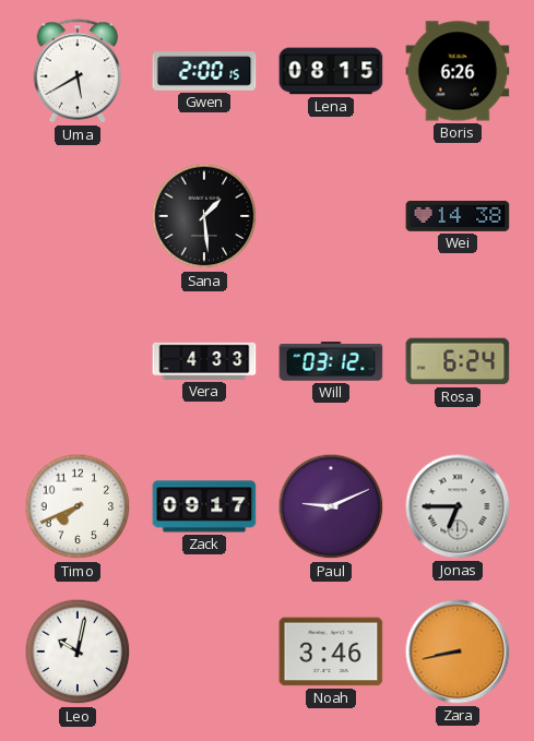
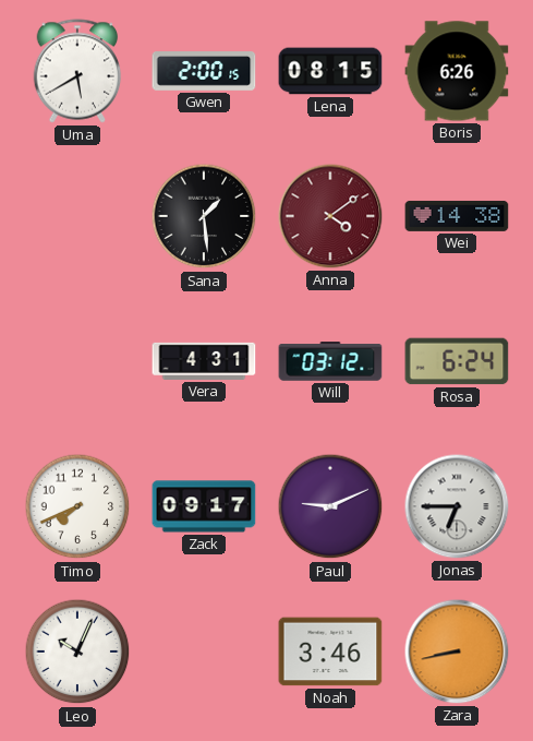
Anna: none -> 4:09 (330, 216)
Vera: 4:33 -> 4:31 (204, 361)
Leo: 10:02 -> 10:04 (77, 652)
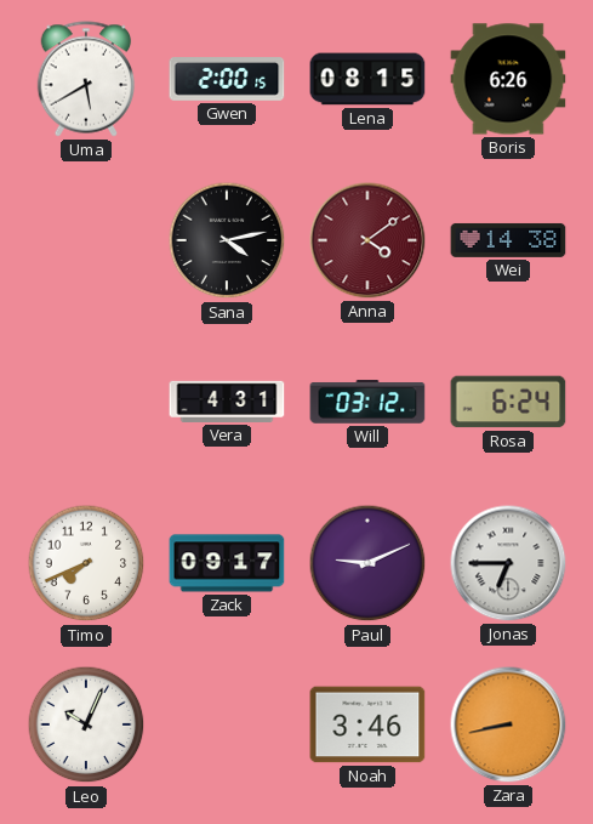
Sana: 1:29 -> 4:13 (227, 240)
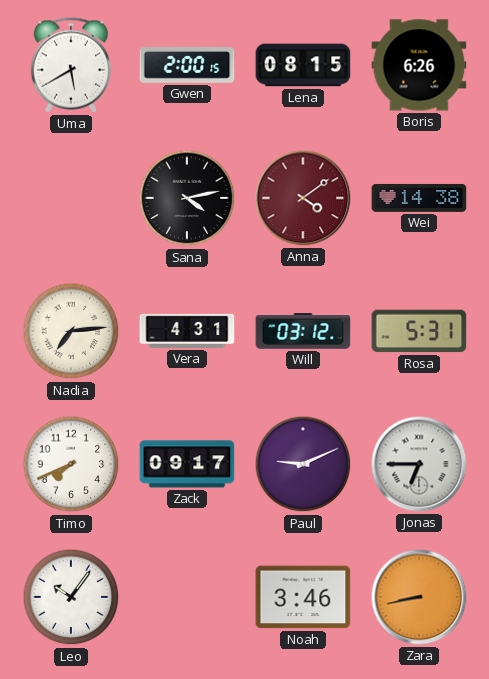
Nadia: none -> 7:14 (71, 331)
Rosa: 6:24 -> 5:31 (419, 331)
Leo: 10:04 -> 10:06 (71, 597)
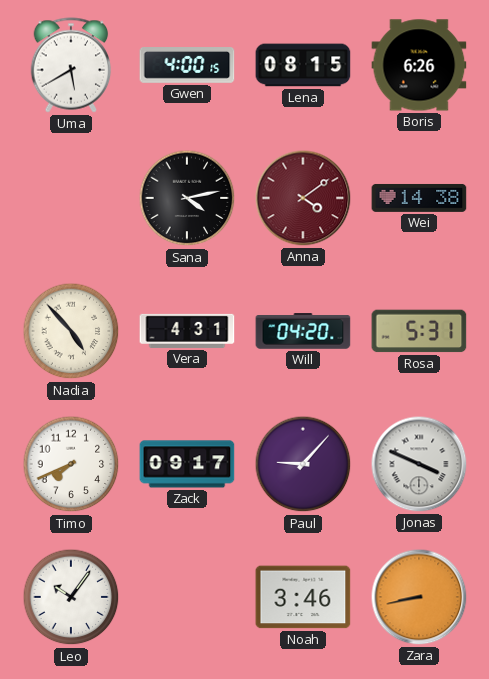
Gwen: 2:00 -> 4:00 (187, 66)
Nadia: 7:14 -> 4:53 (71, 331)
Will: 03:12 -> 04:20 (303, 331)
Paul: 9:11 -> 9:07 (303, 464)
Jonas: 6:45 -> 3:49 (419, 464)
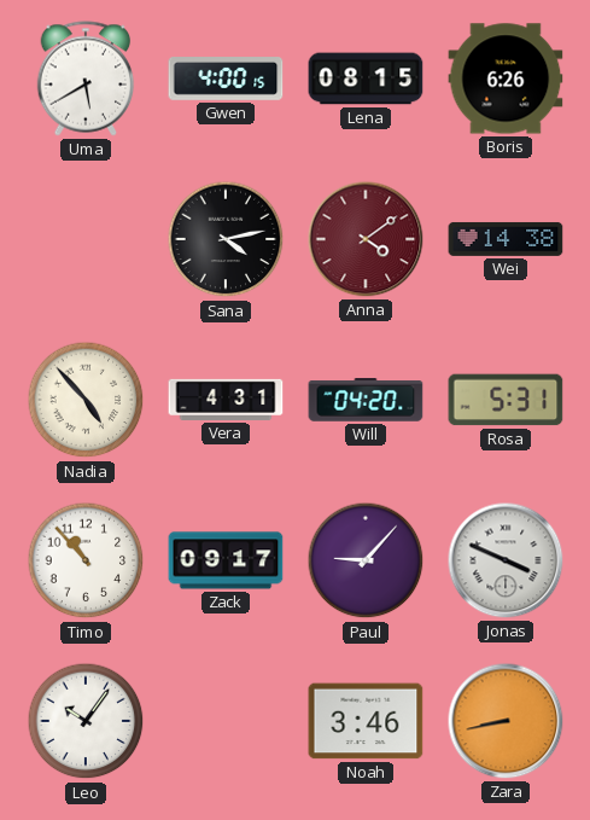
Timo: 7:41 -> 10:53 (86, 560)
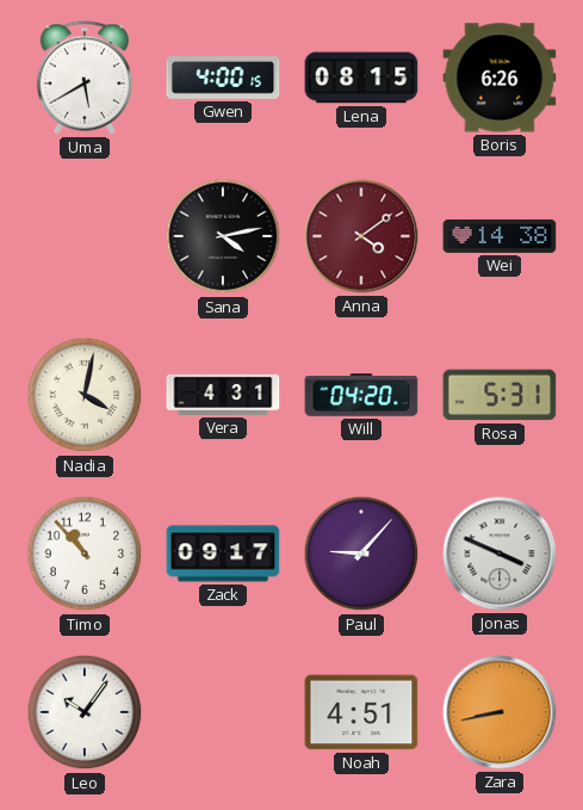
Nadia: 4:53 -> 4:02 (85, 395)
Noah: 3:46 -> 4:51 (361, 712)
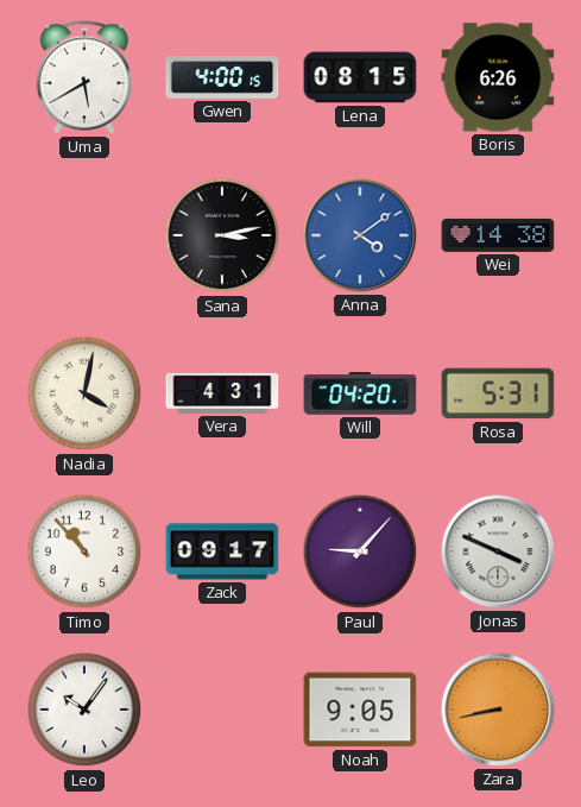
Sana: 4:13 -> 3:13 (222, 235)
Anna dial: burgundy -> blue (360, 235)
Noah: 4:51 -> 9:05 (360, 710)
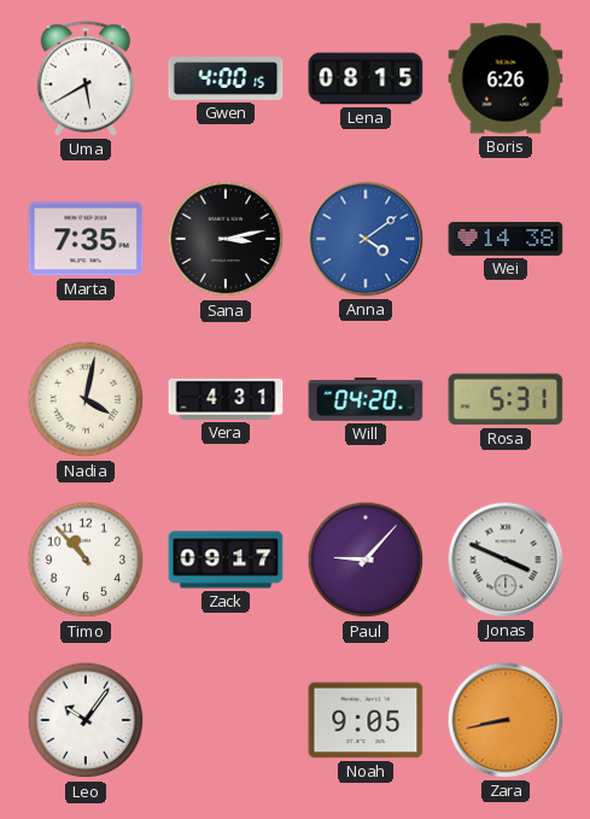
Marta: none -> 7:35 (86, 239)
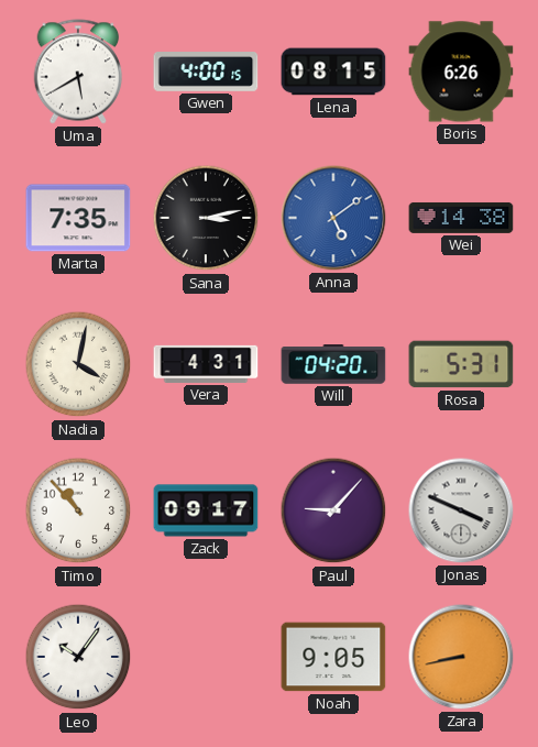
Anna: 4:09 -> 5:09 (333, 218)
